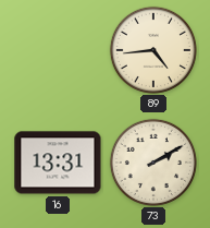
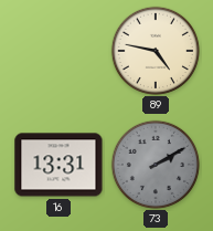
89: 4:44 -> 4:47 (155, 50)
73 dial: cream -> grey (155, 164)
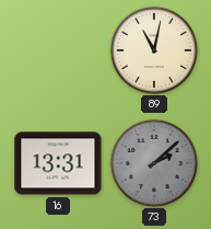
89: 4:47 -> 11:02 (153, 49)
73: 2:10 -> 2:08 (153, 162)
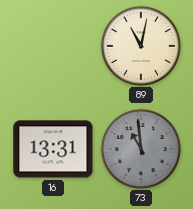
73: 2:08 -> 10:59 (140, 148)
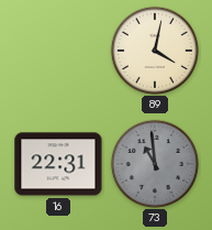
89: 11:02 -> 4:02 (154, 50)
16: 13:31 -> 22:31 (58, 164)
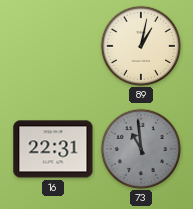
89: 4:02 -> 1:02 (140, 45)
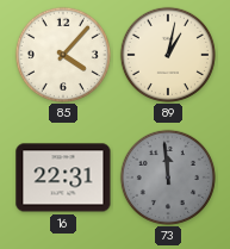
85: none -> 4:07 (62, 54)
73: 10:59 -> 11:59 (167, 176)
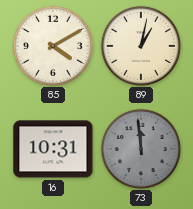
85: 4:07 -> 4:10 (52, 45)
16: 22:31 -> 10:31 (53, 149)
